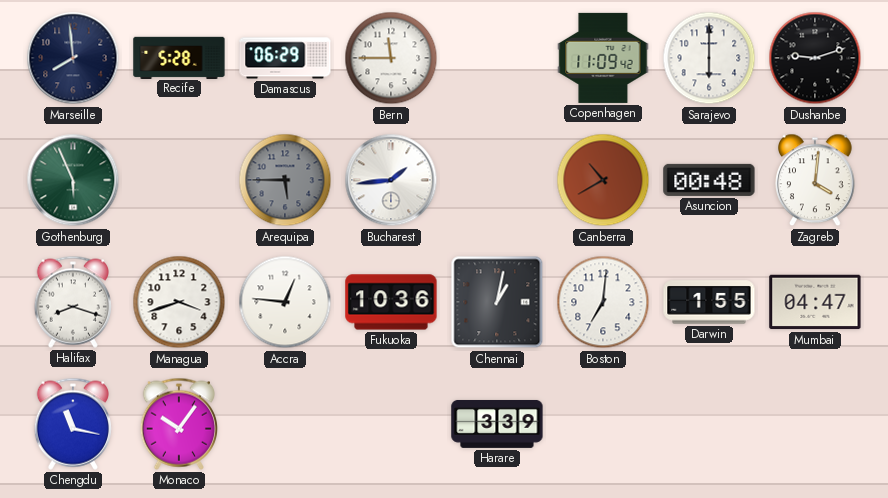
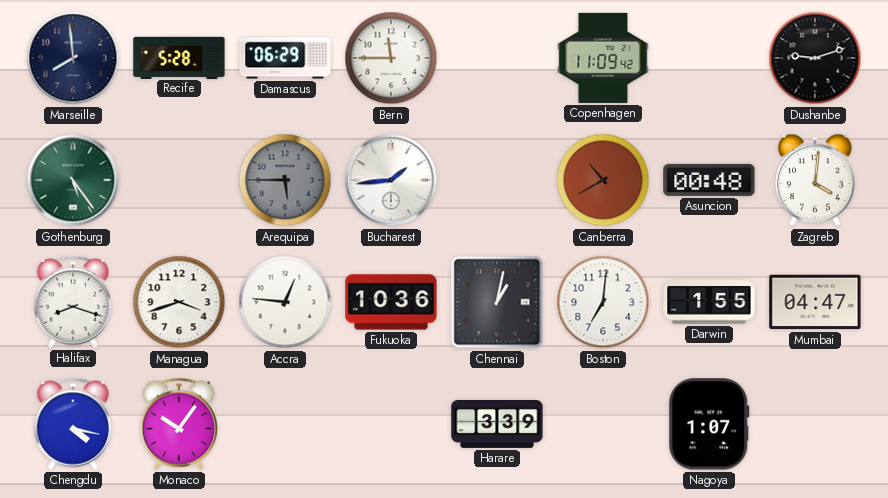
Sarajevo: 6:00 -> none (709, 58)
Gothenburg: 5:56 -> 5:24 (73, 180)
Chengdu: 11:17 -> 4:17 (72, 424)
Nagoya: none -> 1:07 (709, 424)
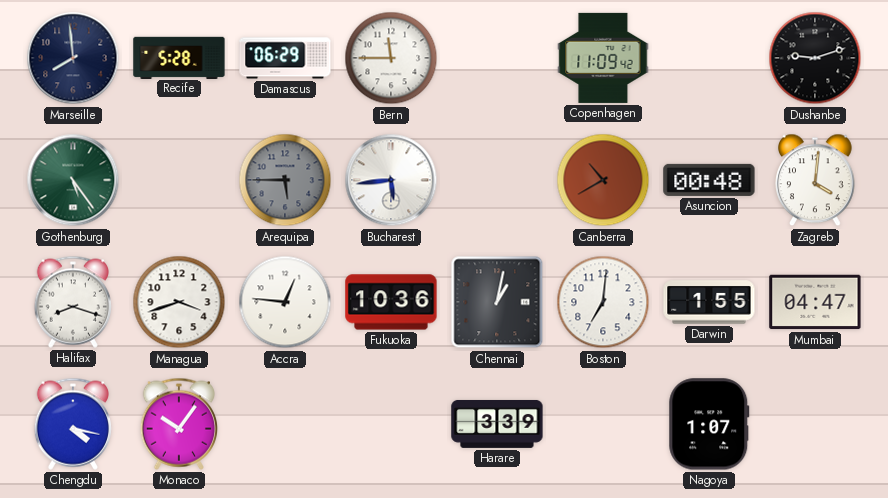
Bucharest: 1:44 -> 5:44 (391, 180)
